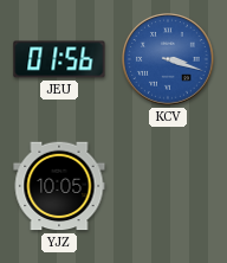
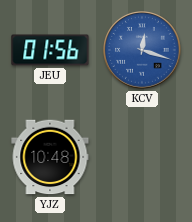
KCV: 3:18 -> 12:18 (142, 50)
YJZ: 10:05 -> 10:48 (50, 157)
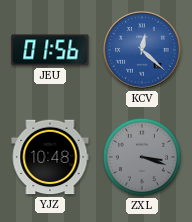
KCV: 12:18 -> 12:22 (142, 50)
ZXL: none -> 3:18 (142, 157)
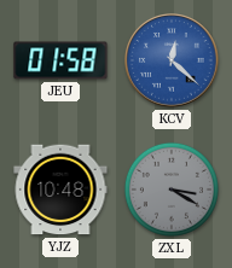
JEU: 01:56 -> 01:58 (60, 60)
ZXL: 3:18 -> 3:20 (172, 190)
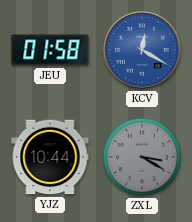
KCV: 12:22 -> 12:20 (142, 50)
YJZ: 10:48 -> 10:44 (50, 157)
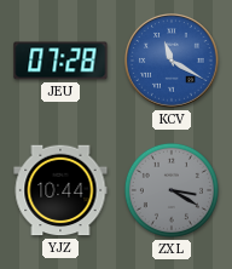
JEU: 01:58 -> 07:28 (60, 61)
KCV: 12:20 -> 11:20 (172, 61)
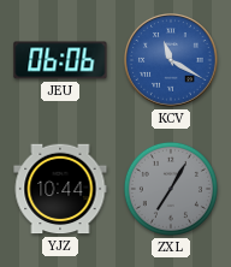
JEU: 07:28 -> 06:06 (60, 60)
ZXL: 3:20 -> 7:05 (171, 189)
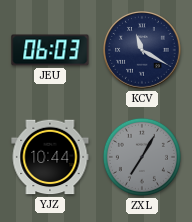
JEU: 06:06 -> 06:03 (50, 50)
KCV dial: blue -> navy (142, 50)
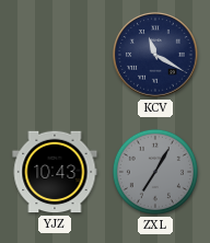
JEU: 06:03 -> none (50, 50)
YJZ: 10:44 -> 10:43 (55, 172)
